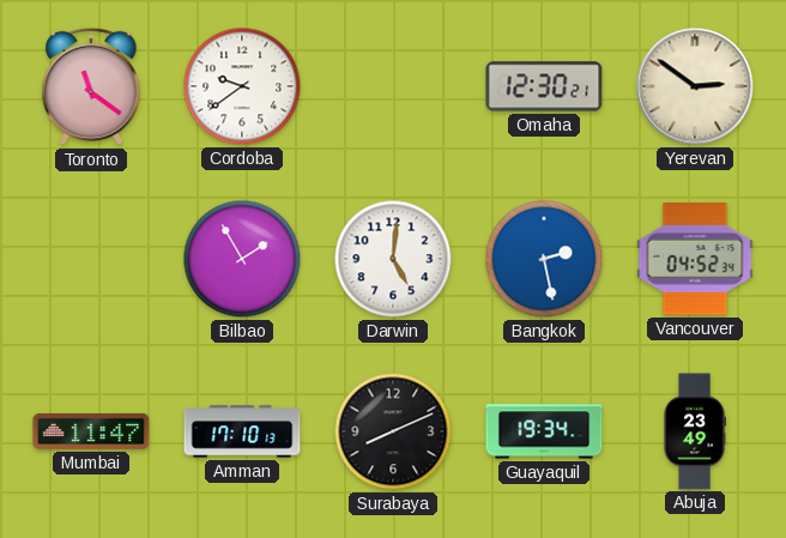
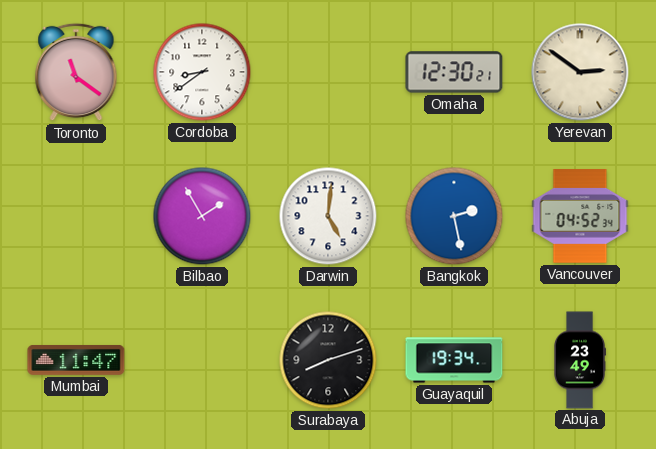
Cordoba: 9:39 -> 8:39 (202, 72)
Amman: 17:10 -> none (242, 431)
Surabaya: 8:11 -> 8:12 (328, 360)
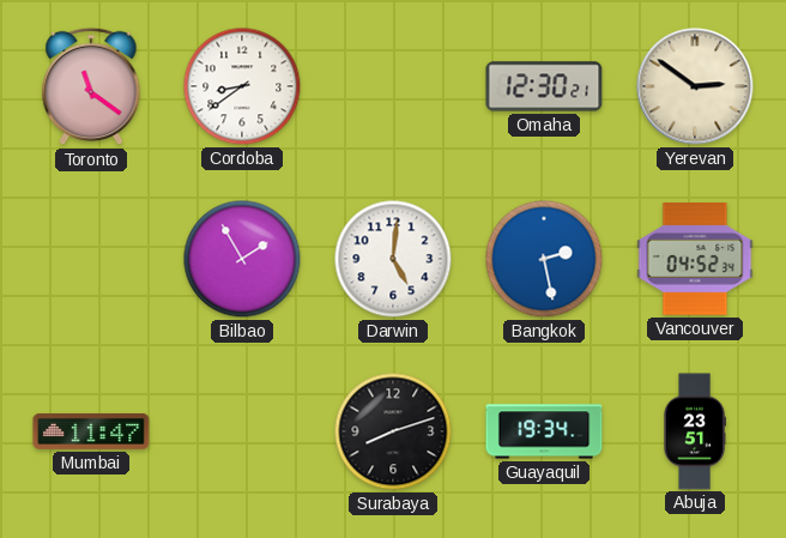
Abuja: 23:49 -> 23:51 (695, 431)
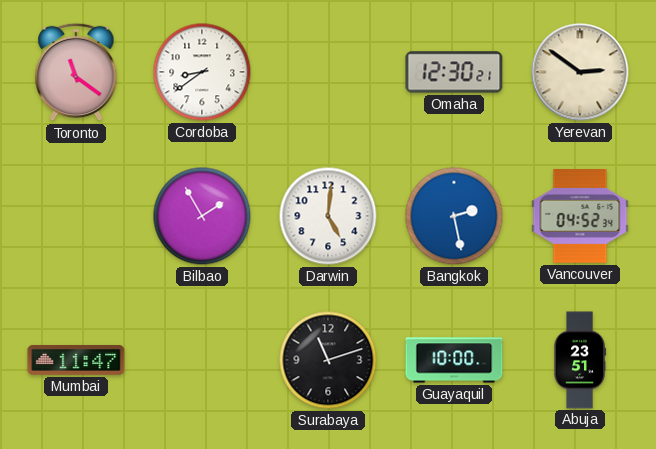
Surabaya: 8:12 -> 11:12 (328, 360)
Guayaquil: 19:34 -> 10:00 (454, 360)
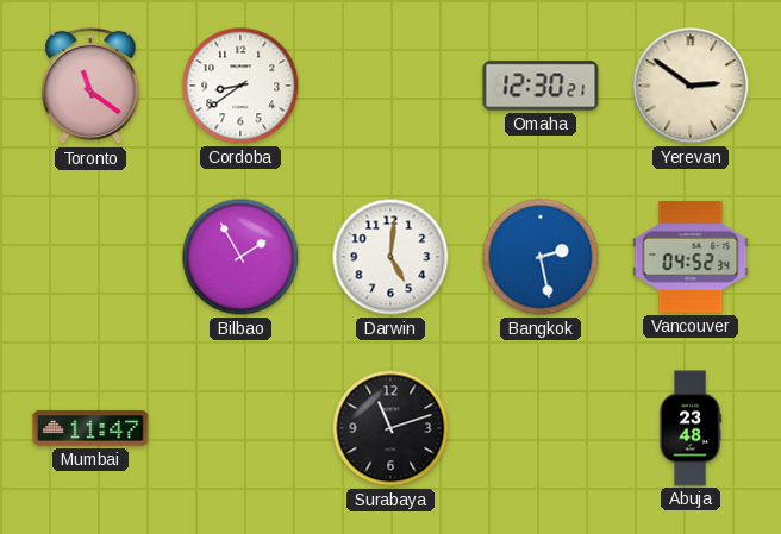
Guayaquil: 10:00 -> none (454, 360)
Abuja: 23:51 -> 23:48 (691, 428)
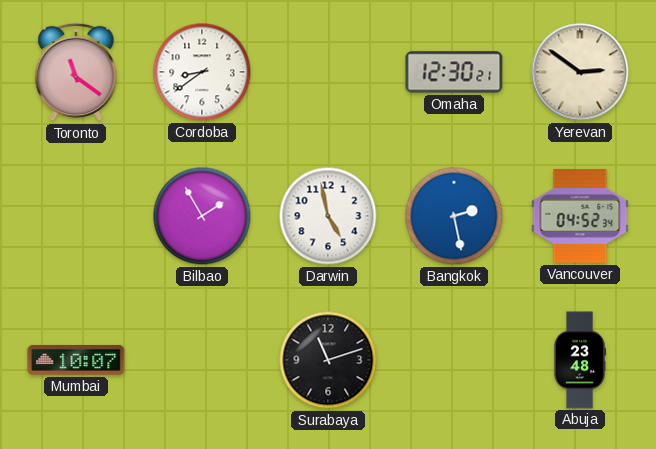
Darwin: 5:01 -> 4:58 (328, 216)
Mumbai: 11:47 -> 10:07 (76, 360)
